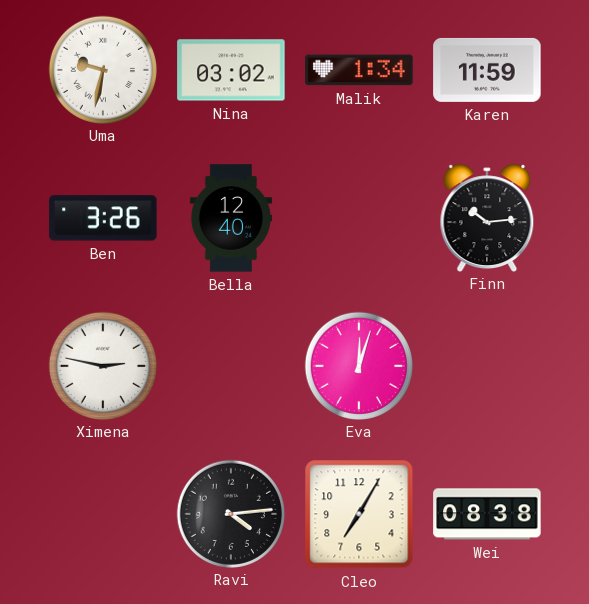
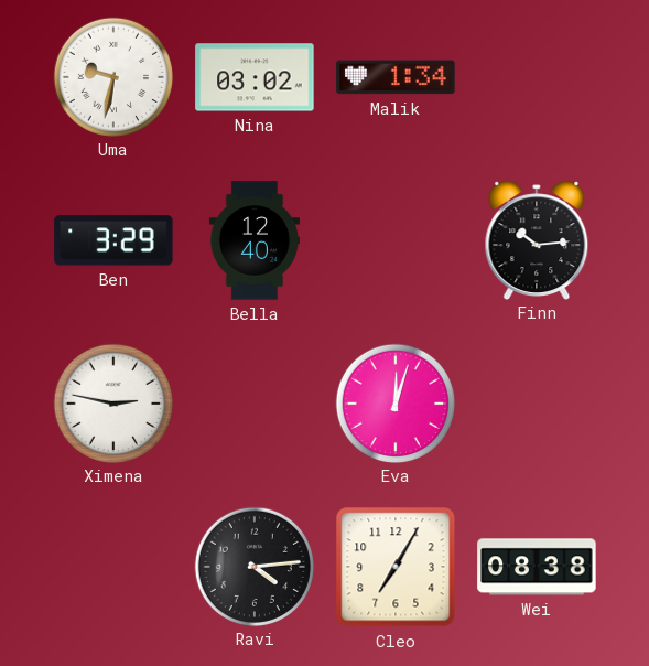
Karen: 11:59 -> none (487, 70)
Ben: 3:26 -> 3:29 (113, 240)
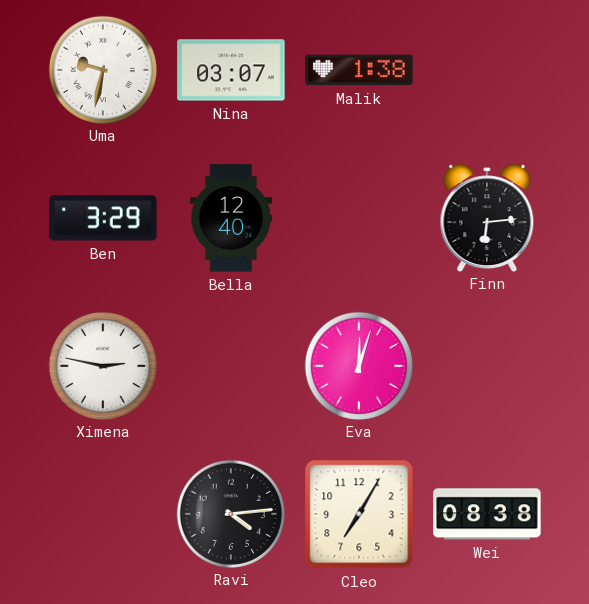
Nina: 03:02 -> 03:07 (231, 70)
Malik: 1:34 -> 1:38 (359, 70)
Finn: 10:14 -> 6:14 (487, 217)
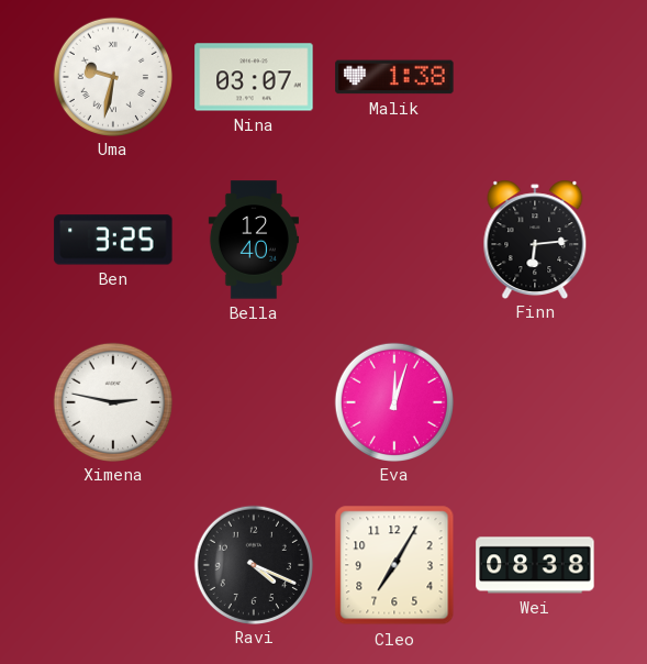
Ben: 3:29 -> 3:25 (113, 240)
Ravi: 4:14 -> 4:19 (253, 564)
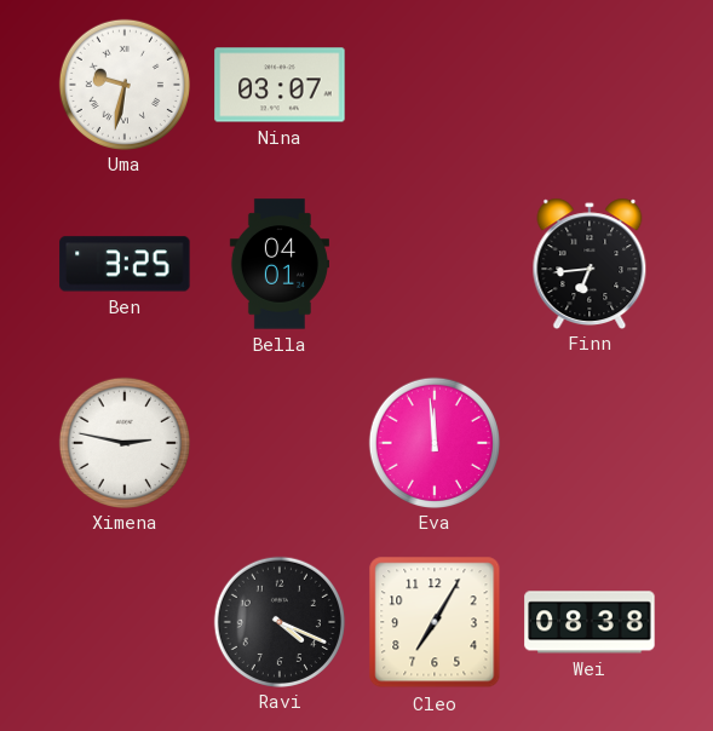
Malik: 1:38 -> none (394, 77)
Bella: 12:40 -> 04:01 (280, 264)
Finn: 6:14 -> 6:44 (590, 263)
Eva: 12:03 -> 11:59 (433, 442)
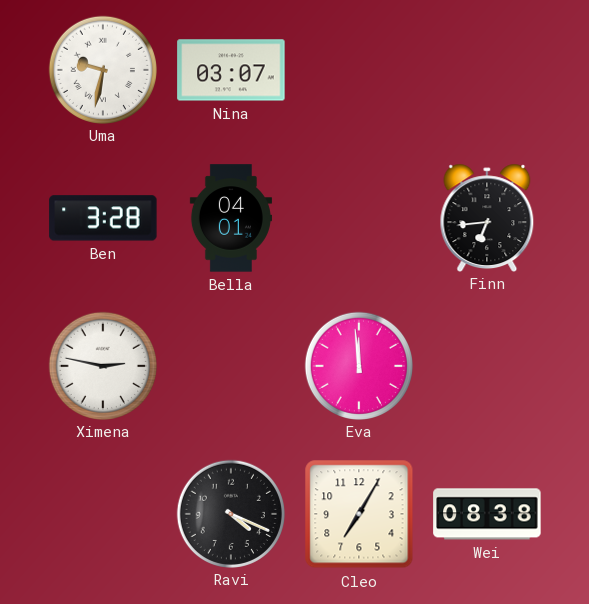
Ben: 3:25 -> 3:28 (103, 218)
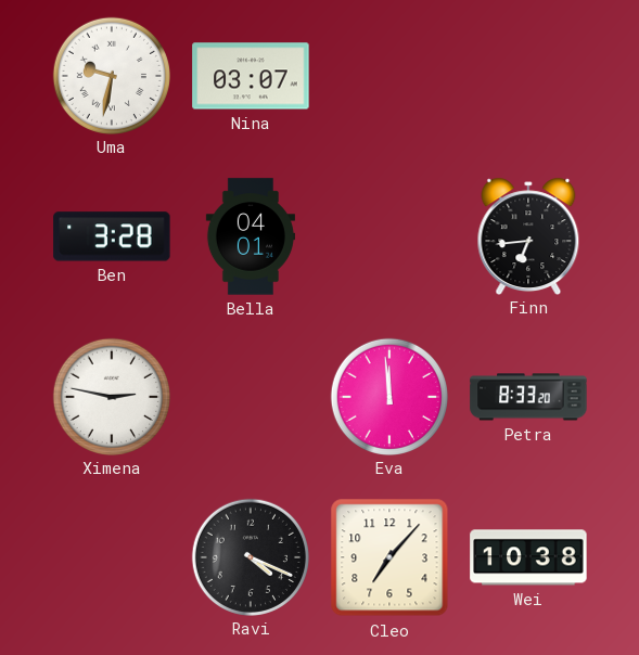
Petra: none -> 8:33 (528, 397)
Cleo: 7:05 -> 7:07 (389, 557)
Wei: 08:38 -> 10:38 (528, 557)
